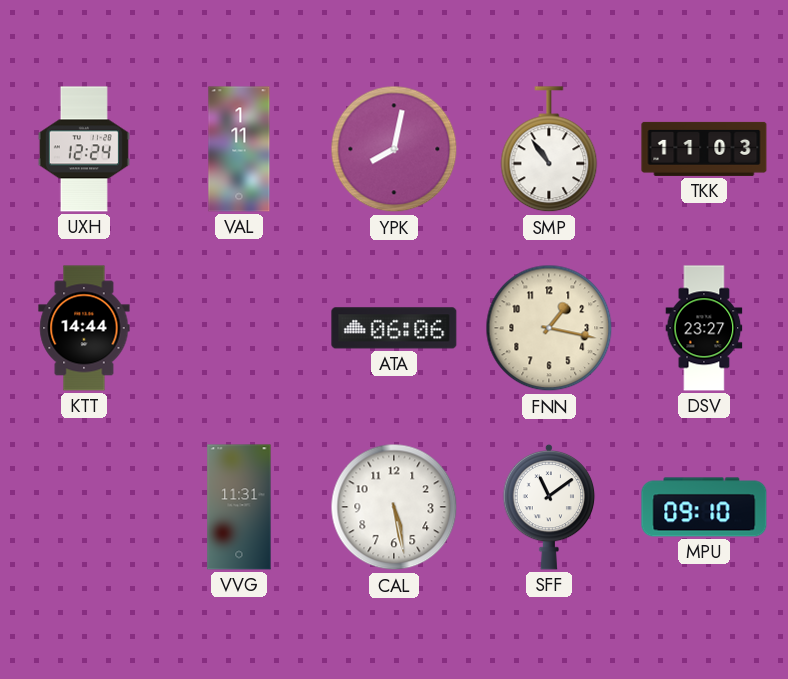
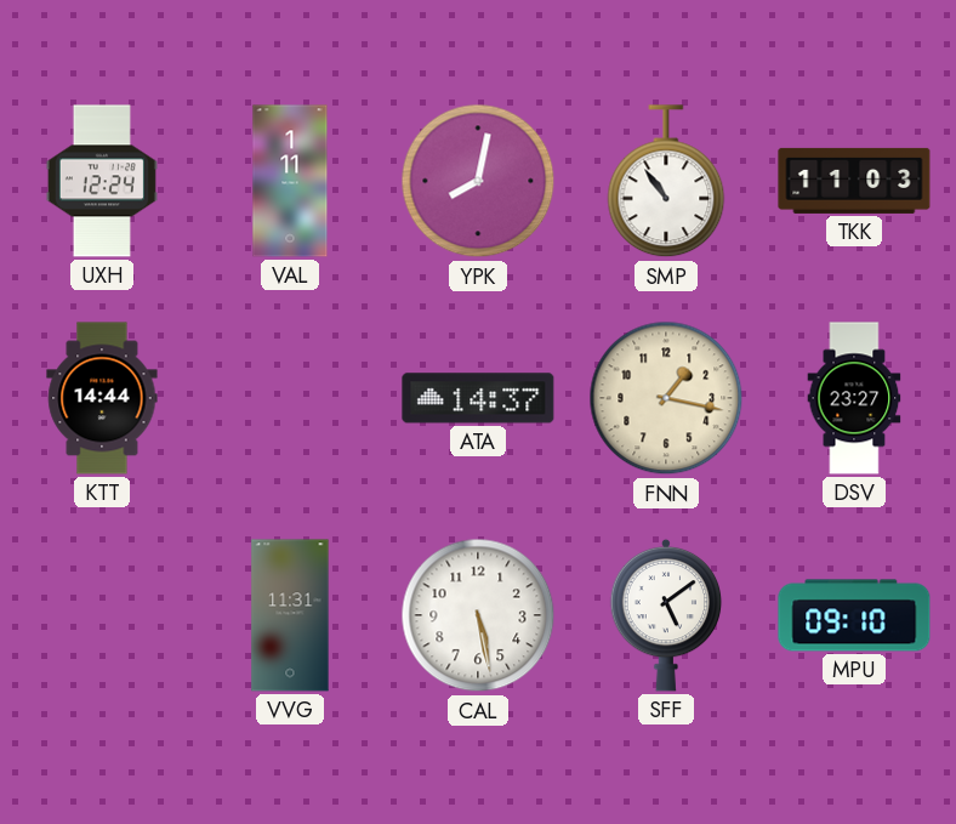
ATA: 06:06 -> 14:37 (478, 398)
SFF: 11:09 -> 5:09 (666, 615)
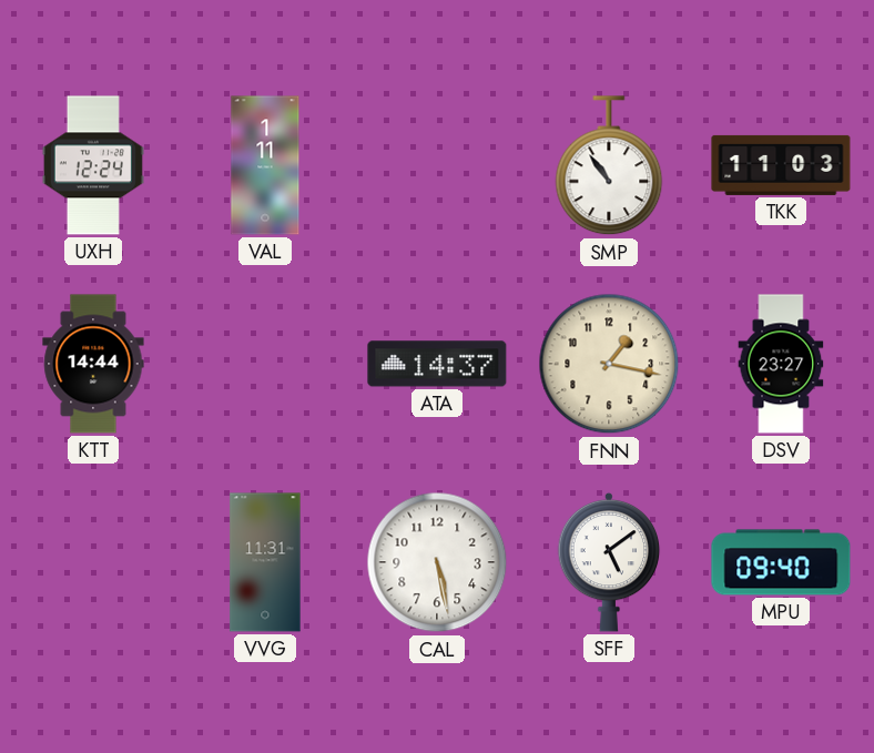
YPK: 8:02 -> none (478, 181)
MPU: 09:10 -> 09:40 (781, 562)
